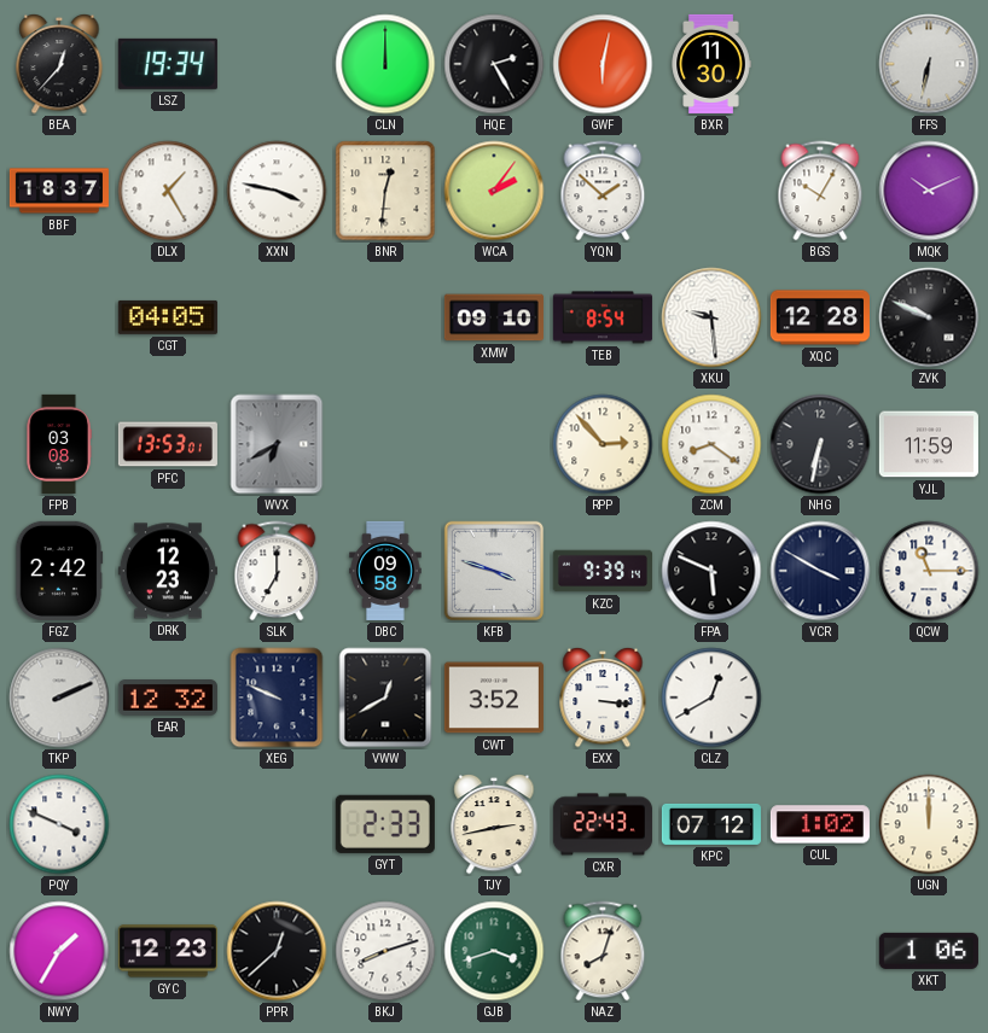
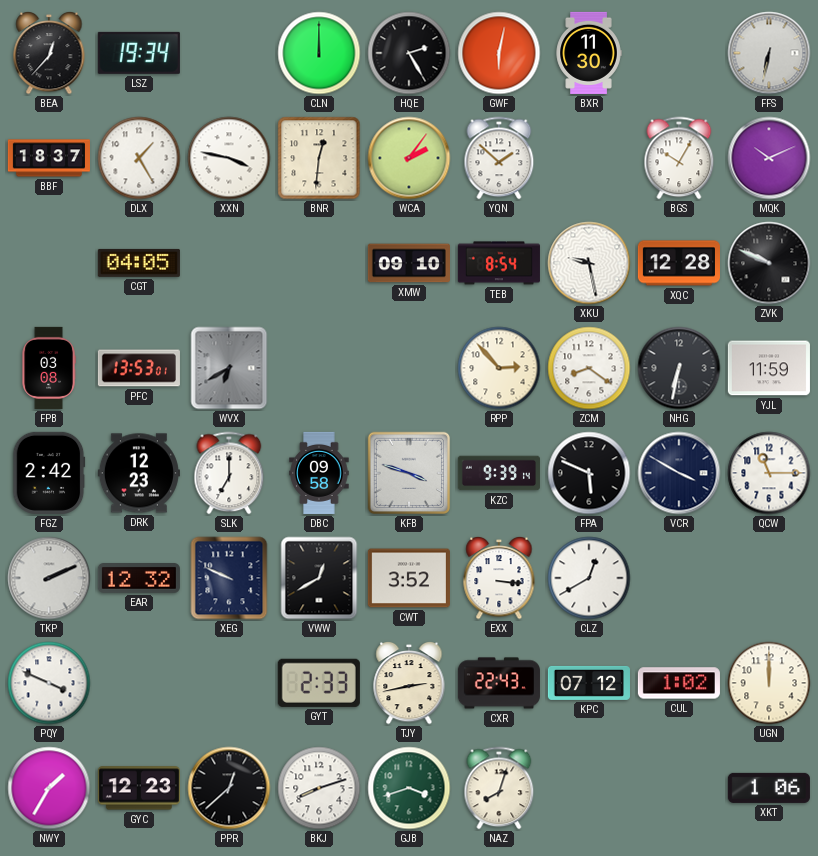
XKU: 9:29 -> 9:28 (589, 263)
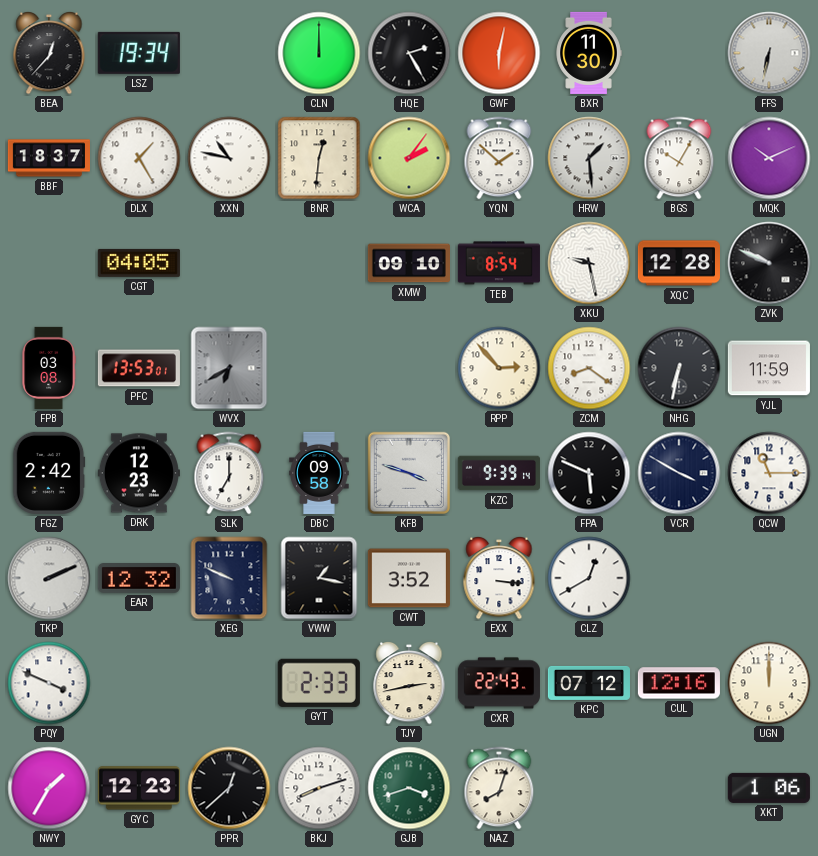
XXN: 3:47 -> 10:47 (229, 158)
HRW: none -> 1:29 (589, 158)
VWW: 12:40 -> 1:17 (319, 578)
CUL: 1:02 -> 12:16 (679, 683)
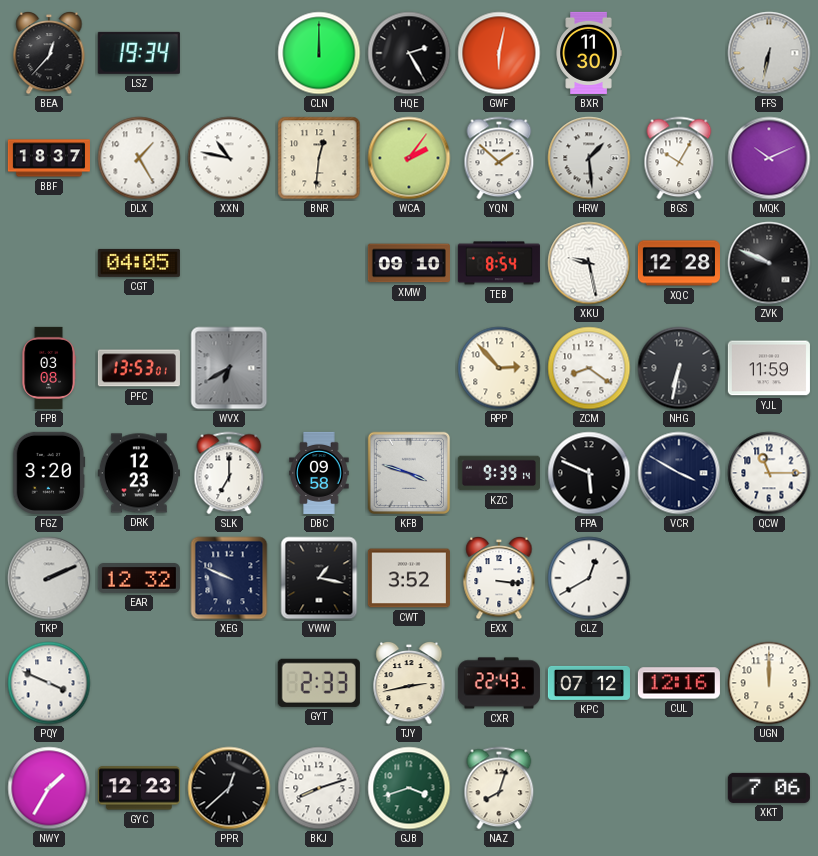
FGZ: 2:42 -> 3:20 (49, 473)
XKT: 1:06 -> 7:06 (769, 788)
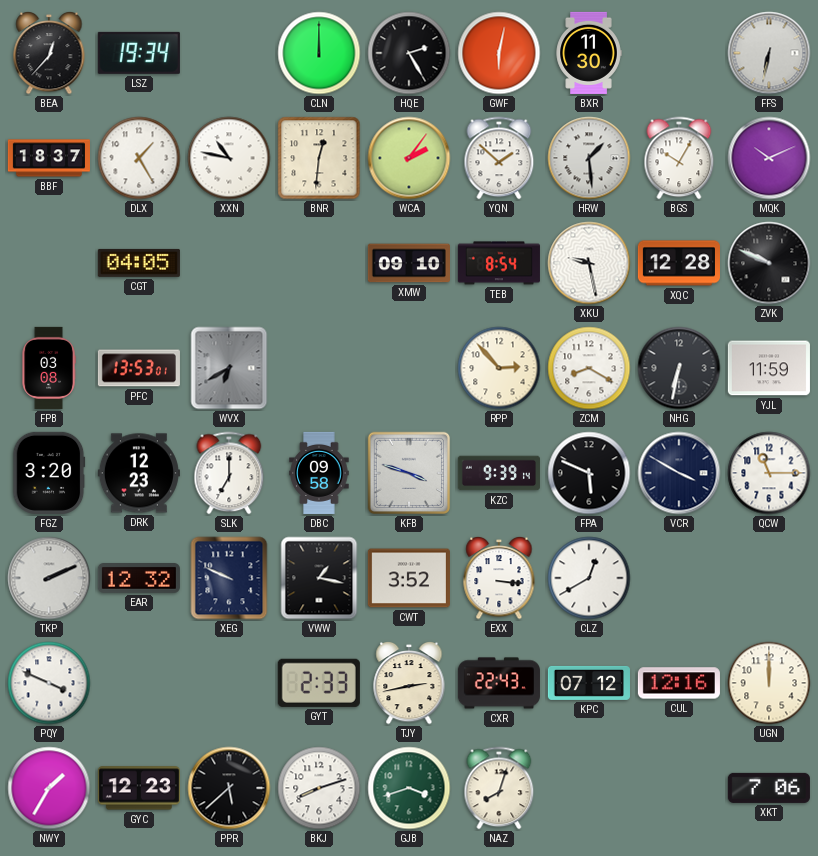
ZCM: 8:21 -> 8:20 (589, 368)
PPR: 12:38 -> 5:38 (229, 788)
